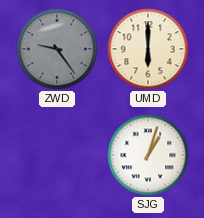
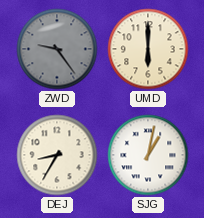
DEJ: none -> 8:35 (57, 155)
SJG: 1:03 -> 1:02 (148, 155)
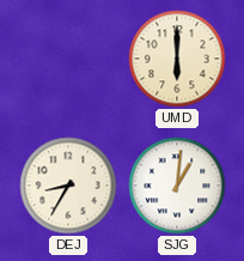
ZWD: 9:24 -> none (57, 49)
SJG: 1:02 -> 1:01 (177, 186)
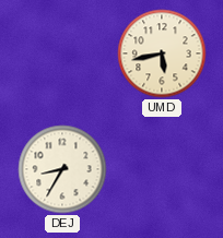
UMD: 6:00 -> 5:43 (162, 53)
SJG: 1:01 -> none (177, 186)
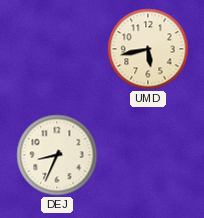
DEJ: 8:35 -> 8:34 (57, 155)
